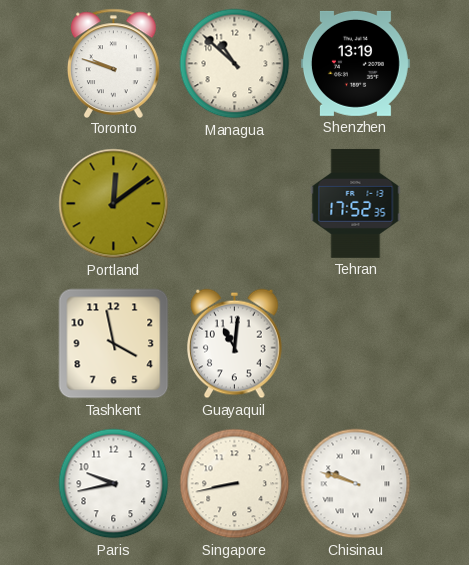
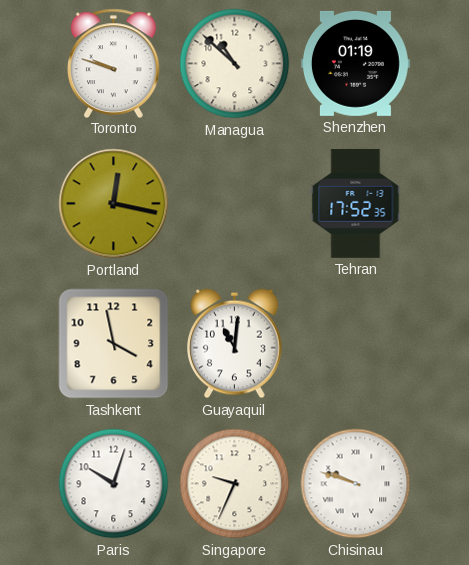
Shenzhen: 13:19 -> 01:19 (355, 63)
Portland: 12:09 -> 12:17 (114, 204)
Paris: 9:43 -> 10:03 (114, 484)
Singapore: 8:43 -> 9:34 (235, 484)
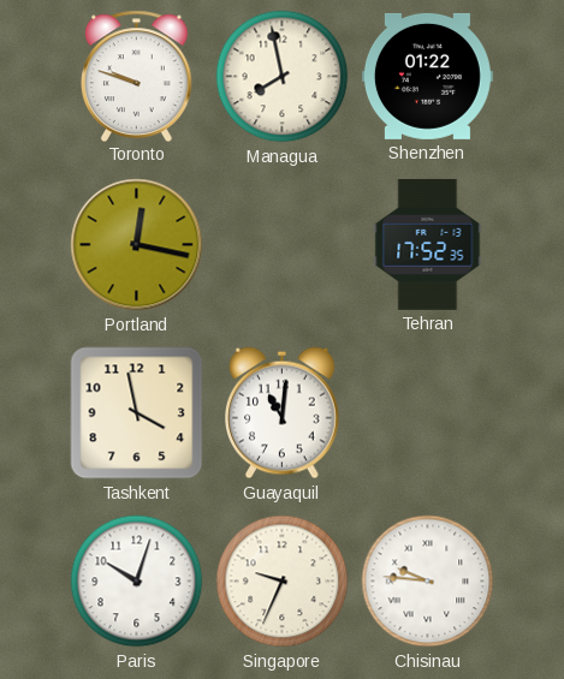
Managua: 10:52 -> 7:58 (283, 77)
Shenzhen: 01:19 -> 01:22 (427, 76)
Chisinau: 9:48 -> 9:46 (428, 582)
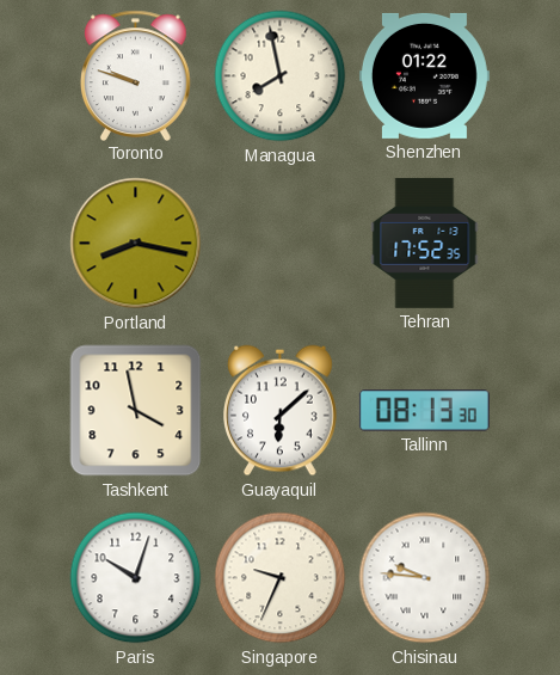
Portland: 12:17 -> 8:17 (136, 244)
Guayaquil: 11:01 -> 6:08 (281, 411)
Tallinn: none -> 08:13 (424, 411)
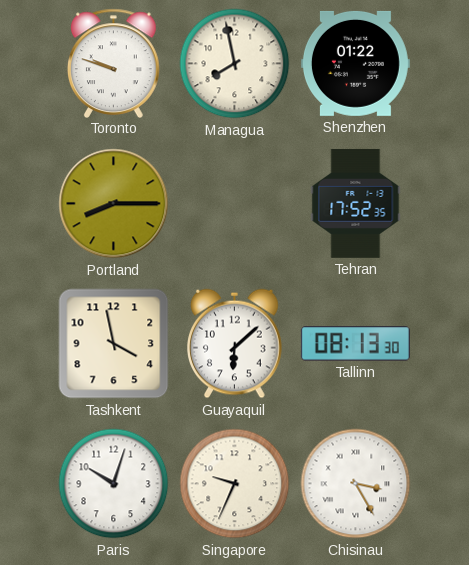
Portland: 8:17 -> 8:15 (114, 204)
Chisinau: 9:46 -> 3:25 (356, 484)
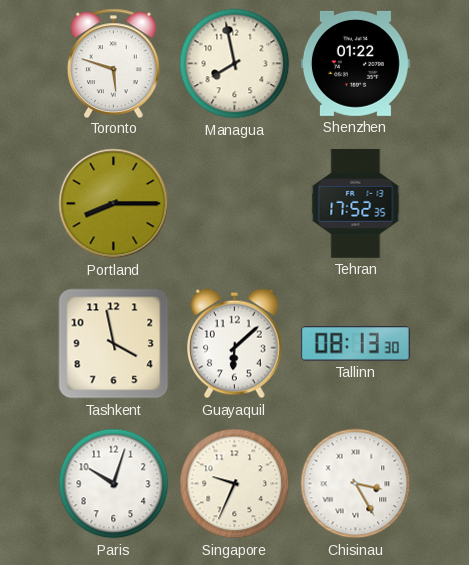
Toronto: 9:48 -> 5:48 (114, 63)
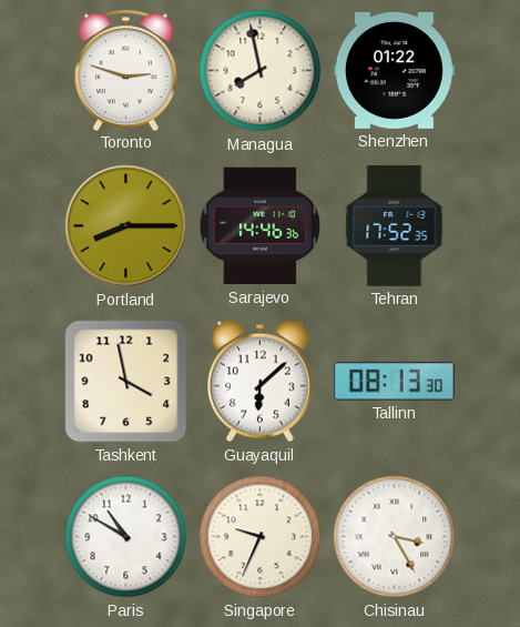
Toronto: 5:48 -> 2:48 (126, 70)
Sarajevo: none -> 14:46 (259, 226)
Paris: 10:03 -> 10:50 (126, 537)
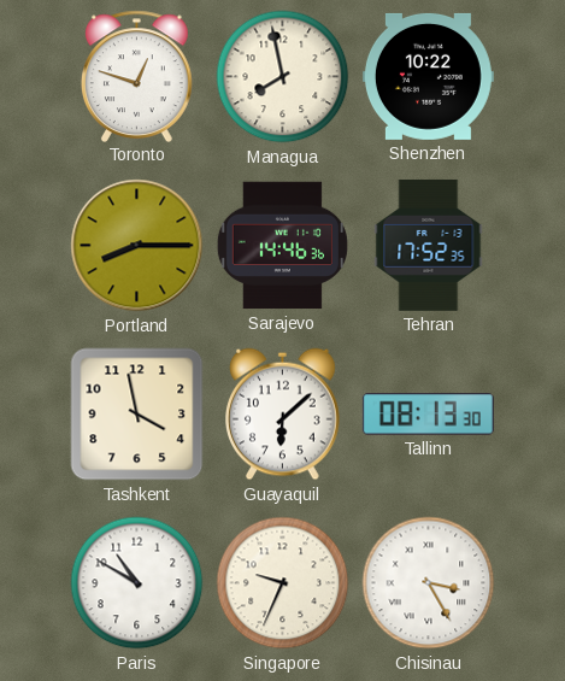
Toronto: 2:48 -> 12:48 (137, 76)
Shenzhen: 01:22 -> 10:22 (428, 76)
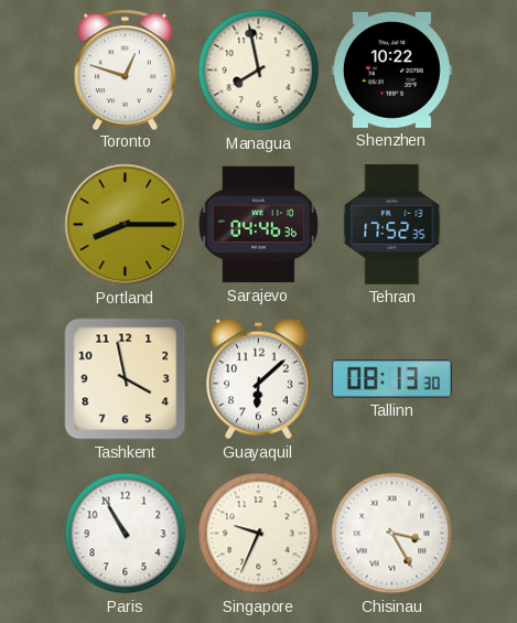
Sarajevo: 14:46 -> 04:46 (258, 225)
Paris: 10:50 -> 10:55 (126, 534)
